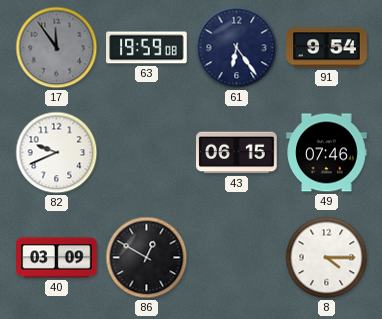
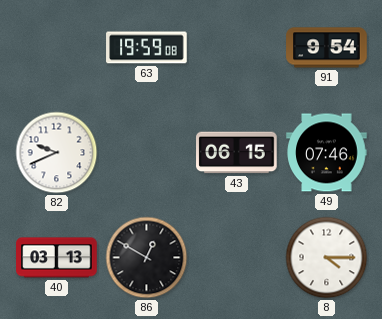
17: 11:54 -> none (57, 48)
61: 6:24 -> none (237, 48)
40: 03:09 -> 03:13 (57, 258)
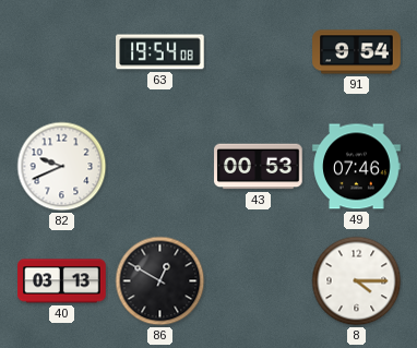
63: 19:59 -> 19:54 (160, 52)
43: 06:15 -> 00:53 (259, 167)
